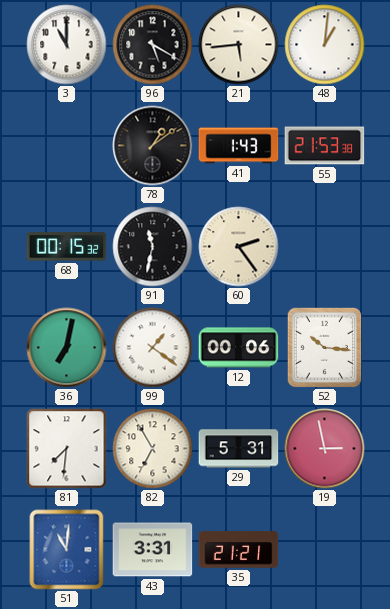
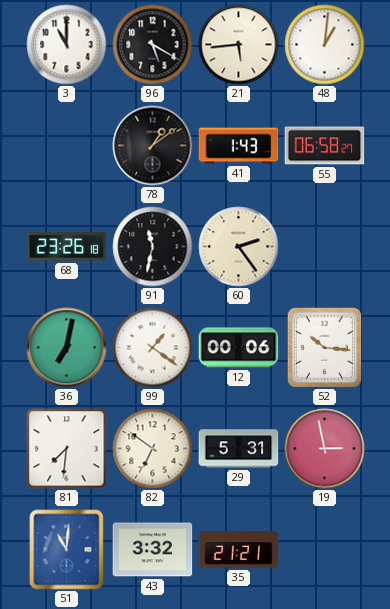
55: 21:53 -> 06:58 (325, 146)
68: 00:15 -> 23:26 (67, 247)
82: 6:55 -> 6:51 (153, 449)
43: 3:31 -> 3:32 (153, 550)
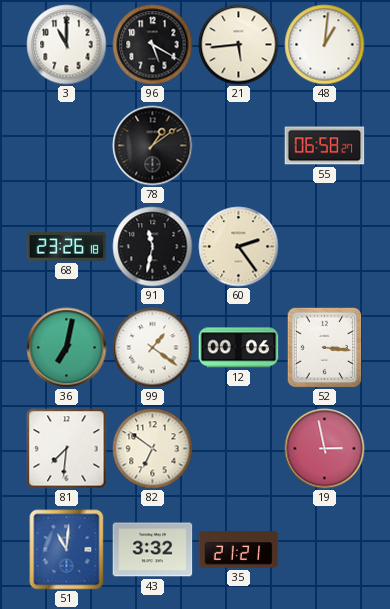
41: 1:43 -> none (239, 146)
52: 10:16 -> 3:16 (325, 347)
29: 5:31 -> none (239, 449)
